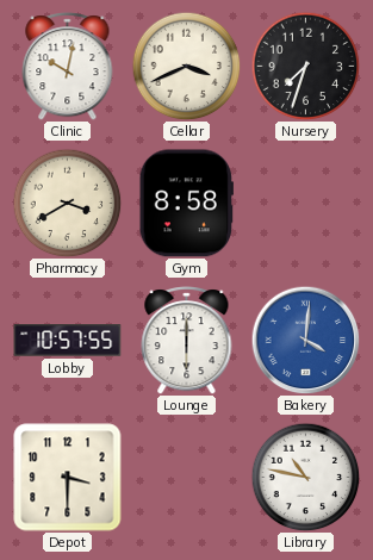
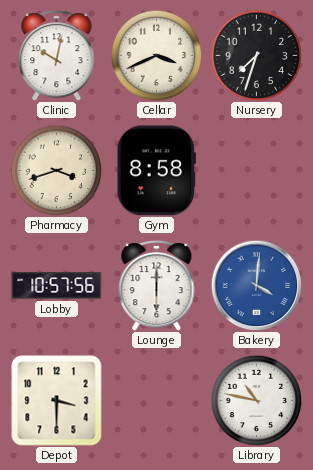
Pharmacy: 3:40 -> 3:42 (56, 170)
Lobby: 10:57:55 -> 10:57:56 (57, 286)
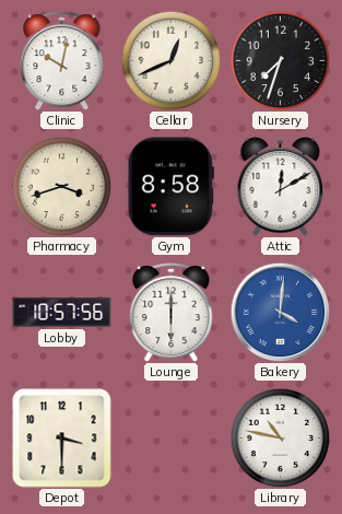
Cellar: 3:41 -> 12:41 (170, 60)
Attic: none -> 12:10 (281, 187)
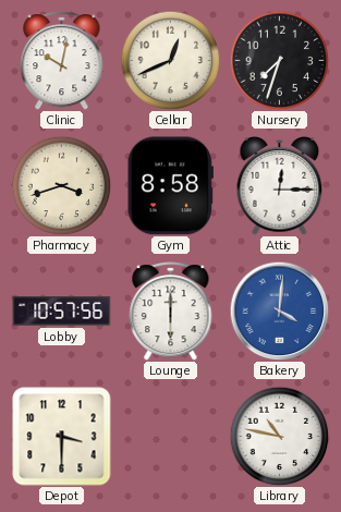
Attic: 12:10 -> 12:15 (280, 186)
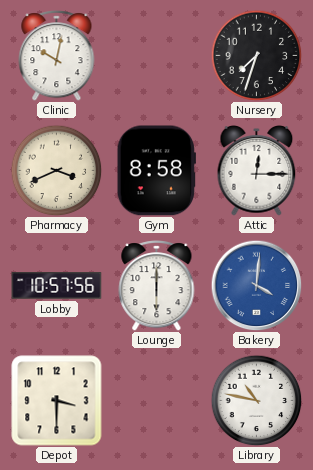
Cellar: 12:41 -> none (170, 60)
Pharmacy: 3:42 -> 3:41 (56, 170)
